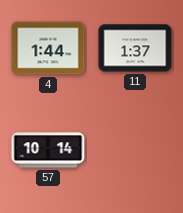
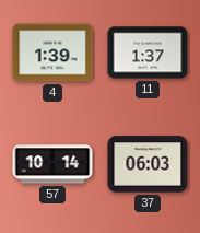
4: 1:44 -> 1:39 (52, 53)
37: none -> 06:03 (148, 164)
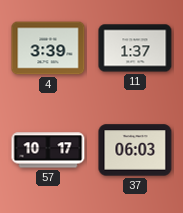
4: 1:39 -> 3:39 (48, 48)
57: 10:14 -> 10:17 (48, 150)
